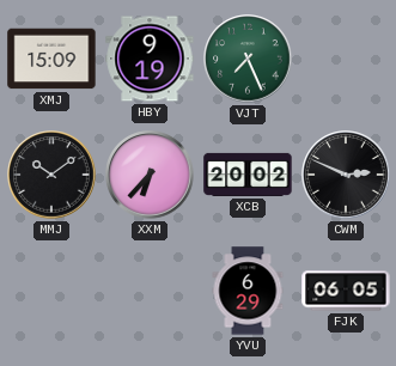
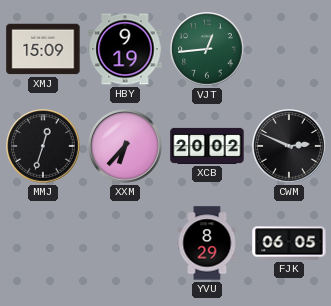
VJT: 7:26 -> 12:44 (207, 49)
MMJ: 10:09 -> 12:33 (43, 146)
YVU: 6:29 -> 8:29 (207, 243)
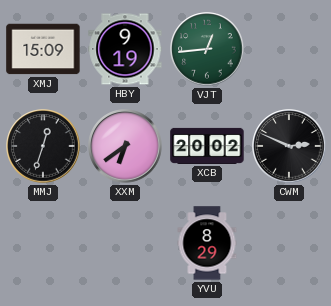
XXM: 6:37 -> 6:39 (125, 146)
FJK: 06:05 -> none (289, 243)
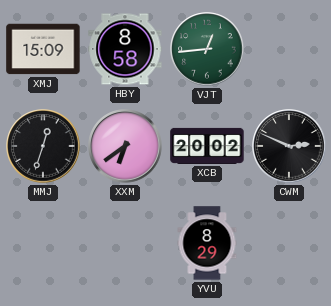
HBY: 9:19 -> 8:58 (125, 49)
